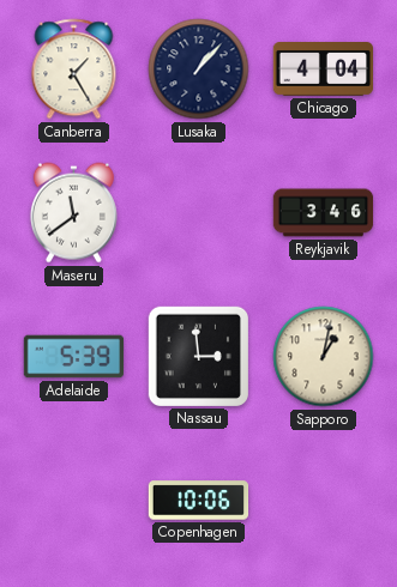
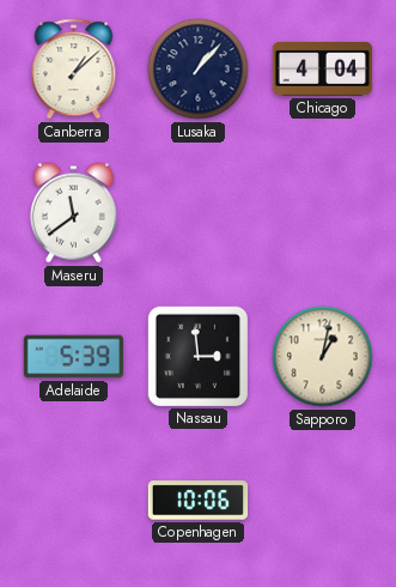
Canberra: 1:25 -> 1:08 (74, 69)
Reykjavik: 3:46 -> none (324, 213)
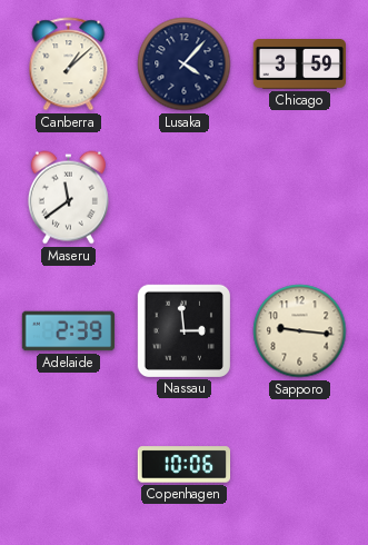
Lusaka: 1:07 -> 4:07 (185, 65)
Chicago: 4:04 -> 3:59 (300, 65)
Adelaide: 5:39 -> 2:39 (69, 331)
Sapporo: 1:02 -> 9:16 (300, 331)
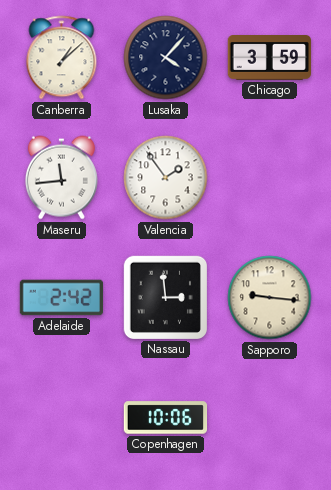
Maseru: 11:39 -> 11:44 (61, 178)
Valencia: none -> 1:54 (166, 178)
Adelaide: 2:39 -> 2:42 (62, 298)
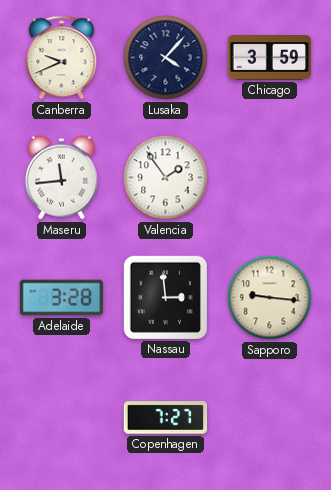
Canberra: 1:08 -> 9:41 (62, 58)
Adelaide: 2:42 -> 3:28 (62, 298)
Copenhagen: 10:06 -> 7:27 (166, 418)
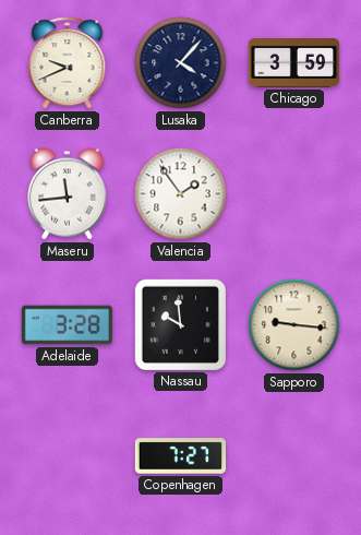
Nassau: 2:59 -> 9:59 (180, 324)
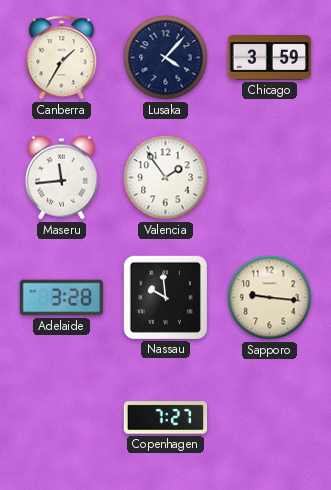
Canberra: 9:41 -> 1:35 (62, 58)
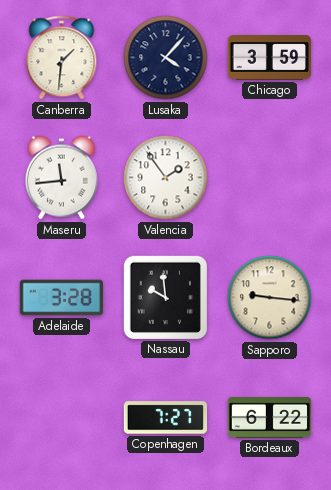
Canberra: 1:35 -> 1:31 (62, 58)
Bordeaux: none -> 6:22 (270, 417)
